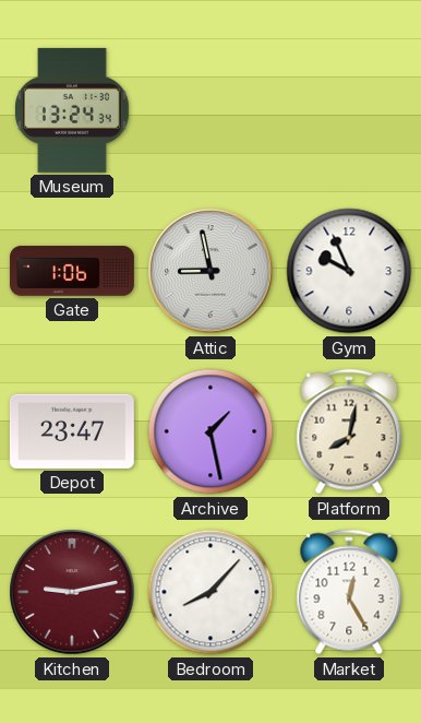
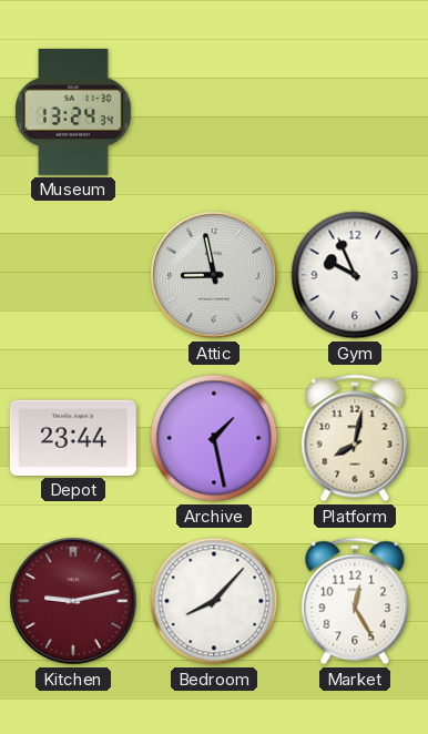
Gate: 1:06 -> none (72, 271)
Depot: 23:47 -> 23:44 (73, 438)
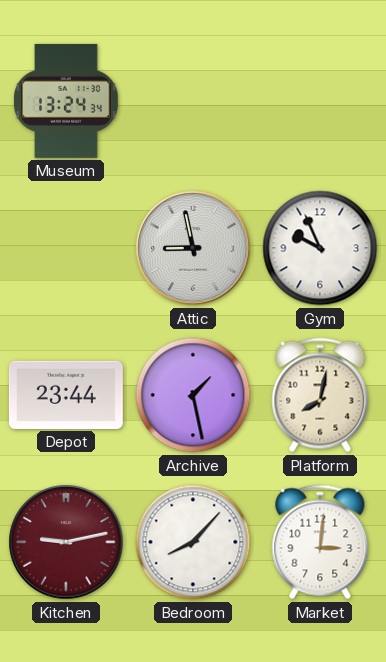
Market: 12:25 -> 3:01 (320, 542)
